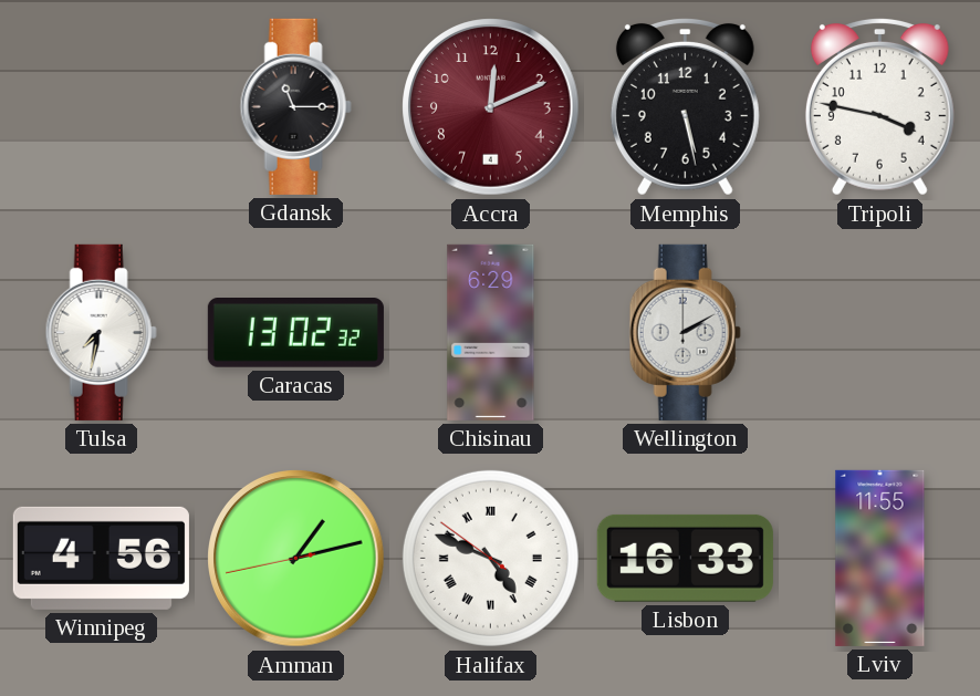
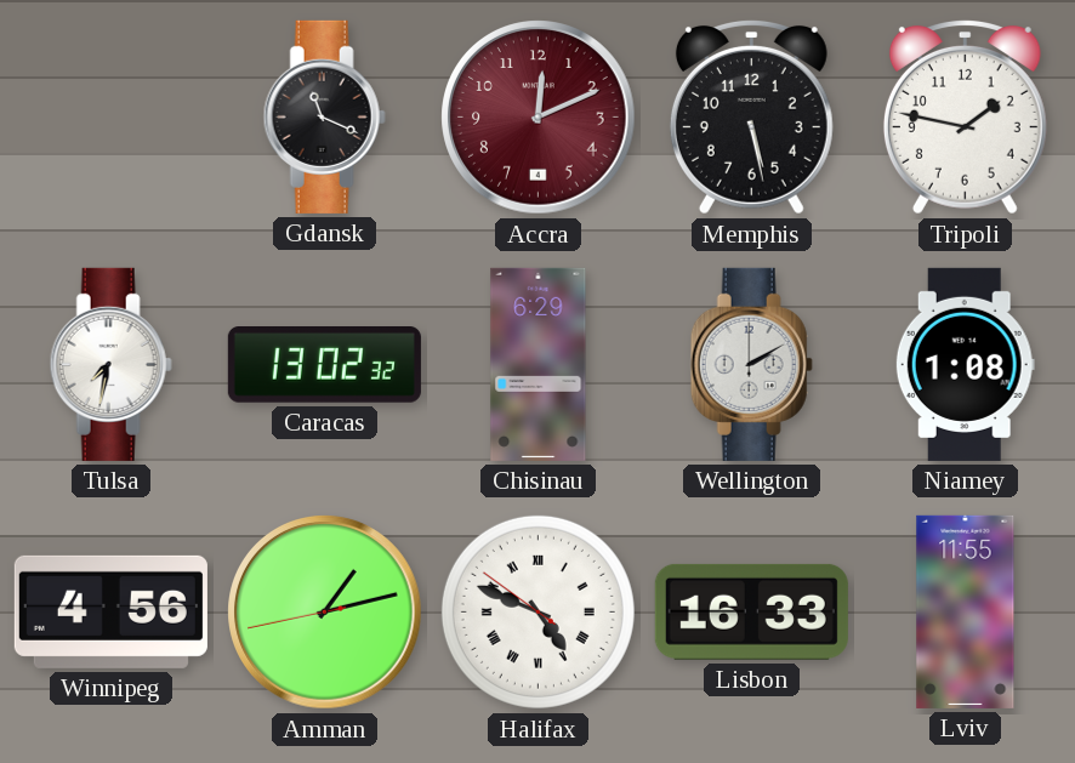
Gdansk: 11:15 -> 11:19 (324, 116)
Tripoli: 3:47 -> 1:47 (965, 118)
Niamey: none -> 1:08 (965, 364)
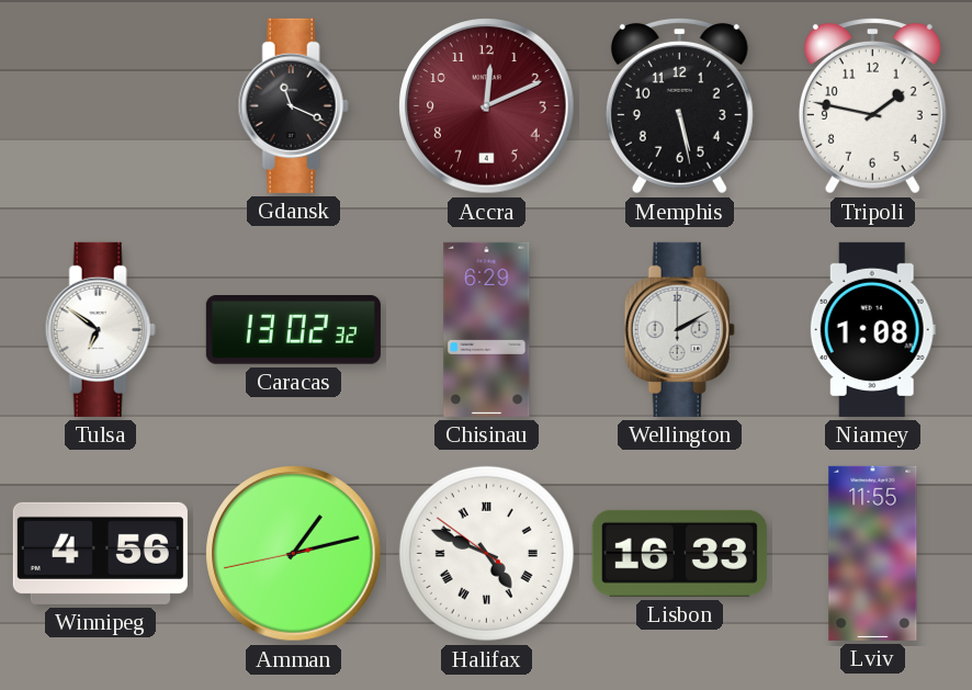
Tulsa: 7:32 -> 6:51 (100, 329)
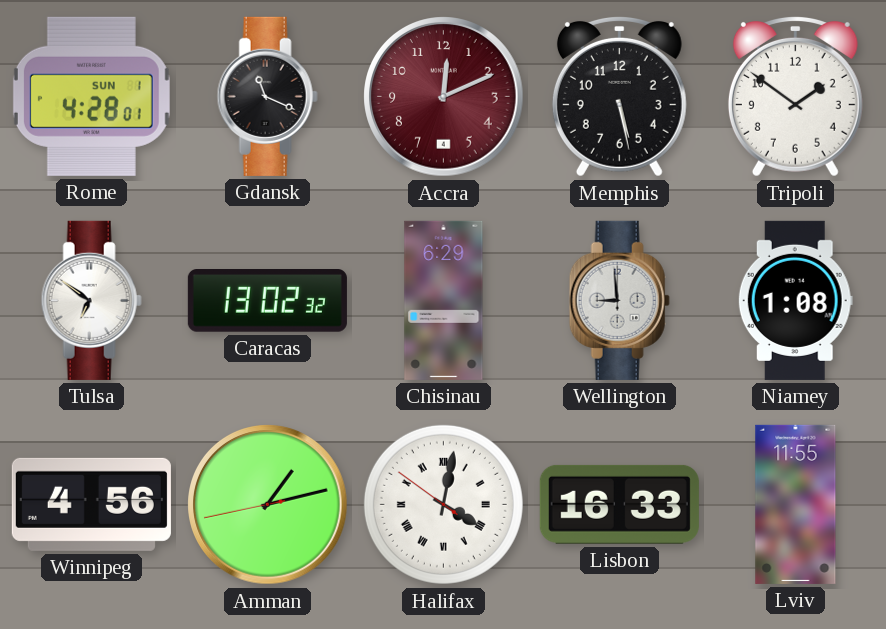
Rome: none -> 4:28 (91, 96)
Tripoli: 1:47 -> 1:51 (795, 97)
Wellington: 2:10 -> 8:59 (619, 300)
Halifax: 4:48 -> 4:01 (443, 504)
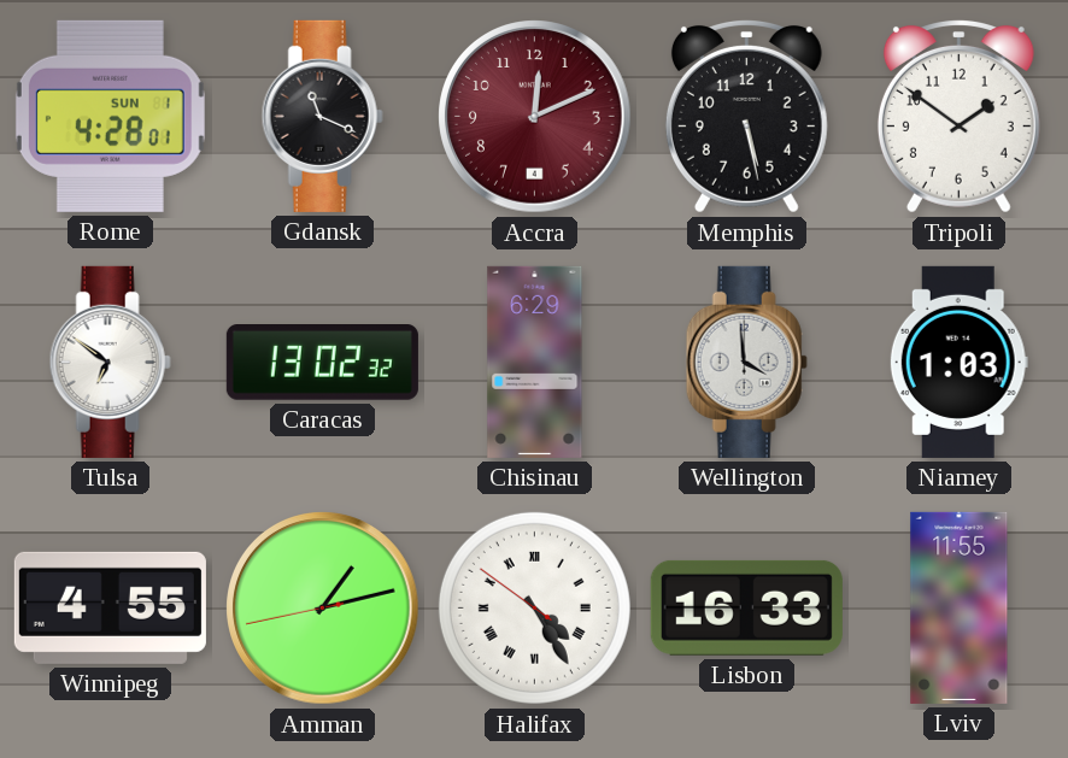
Wellington: 8:59 -> 3:59 (746, 362)
Niamey: 1:08 -> 1:03 (958, 362)
Winnipeg: 4:56 -> 4:55 (110, 607)
Halifax: 4:01 -> 4:24 (534, 607)
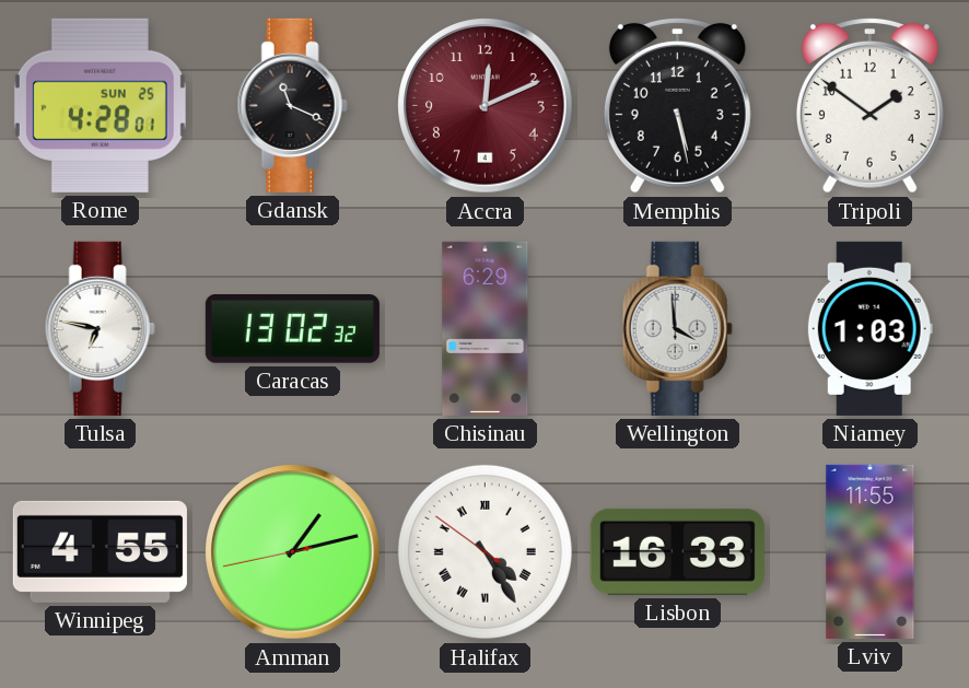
Rome date: SUN 1 -> SUN 25 (100, 105)
Tulsa: 6:51 -> 6:47 (100, 328)
